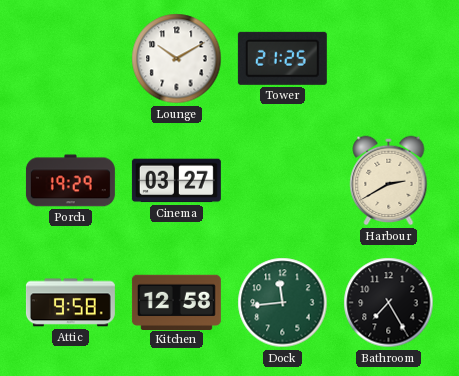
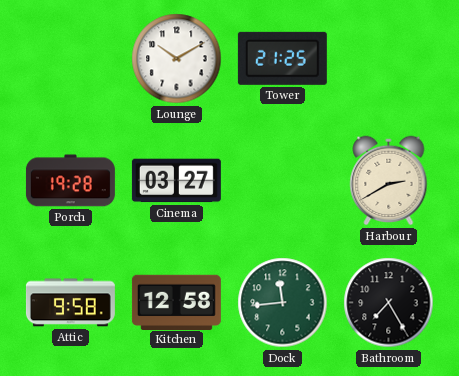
Porch: 19:29 -> 19:28 (70, 181)
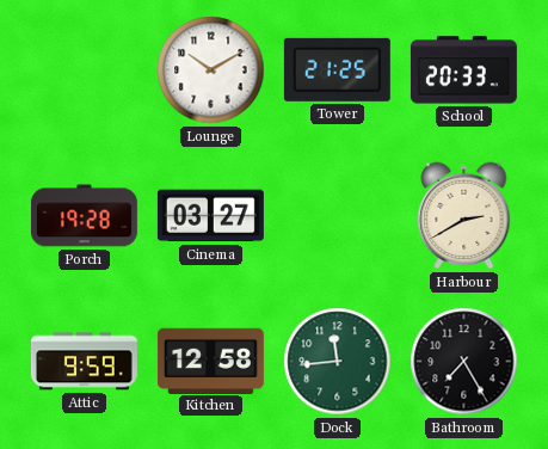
School: none -> 20:33 (463, 70)
Attic: 9:58 -> 9:59 (84, 362)
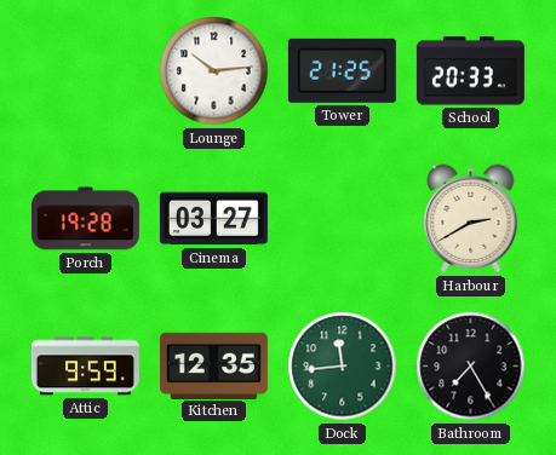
Lounge: 10:10 -> 10:14 (214, 71)
Kitchen: 12:58 -> 12:35 (213, 365)
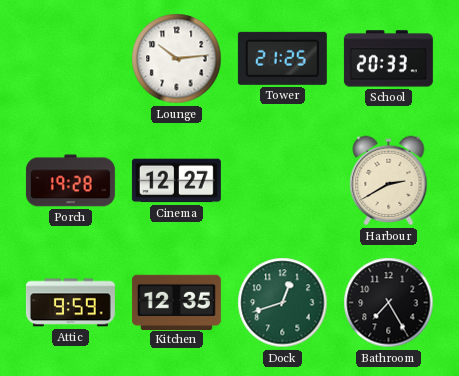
Cinema: 03:27 -> 12:27 (176, 181)
Dock: 11:44 -> 12:42 (283, 303)
